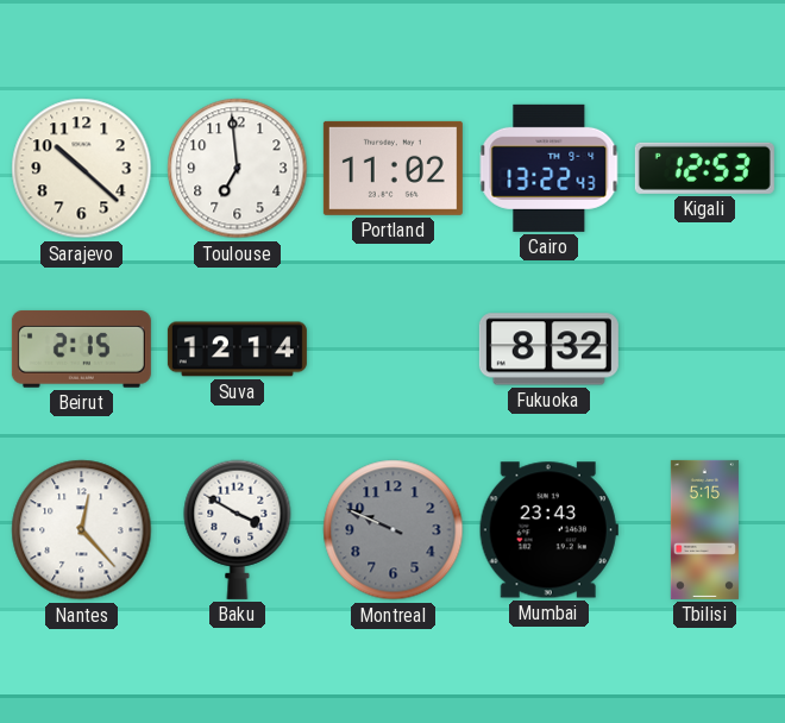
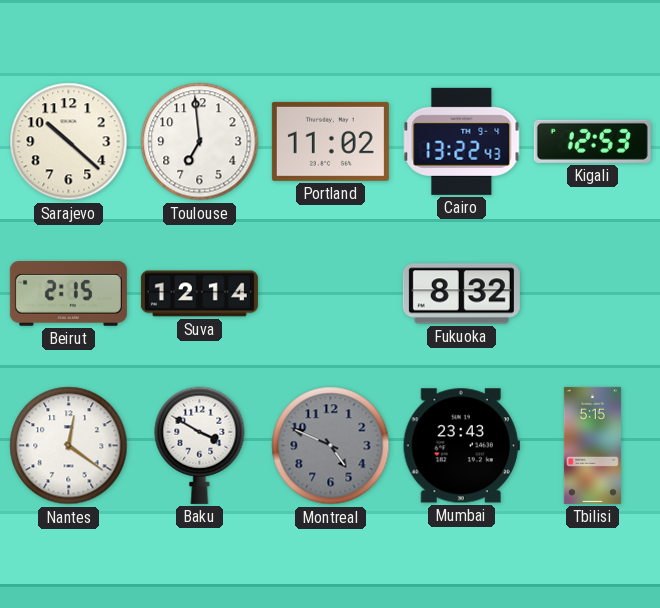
Nantes: 12:23 -> 12:21 (69, 446)
Montreal: 9:49 -> 4:49 (331, 446)
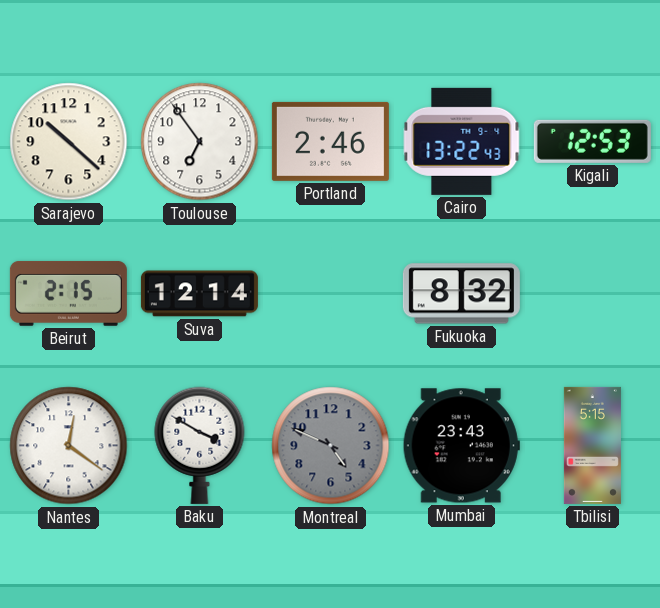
Toulouse: 6:59 -> 6:54 (200, 142)
Portland: 11:02 -> 2:46 (330, 141)
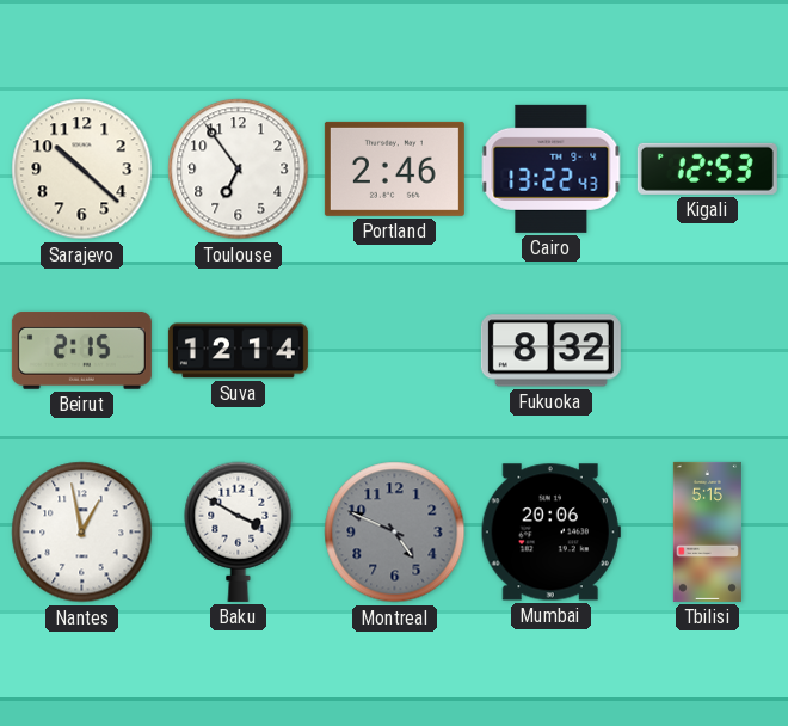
Nantes: 12:21 -> 12:58 (82, 533)
Mumbai: 23:43 -> 20:06 (550, 533)
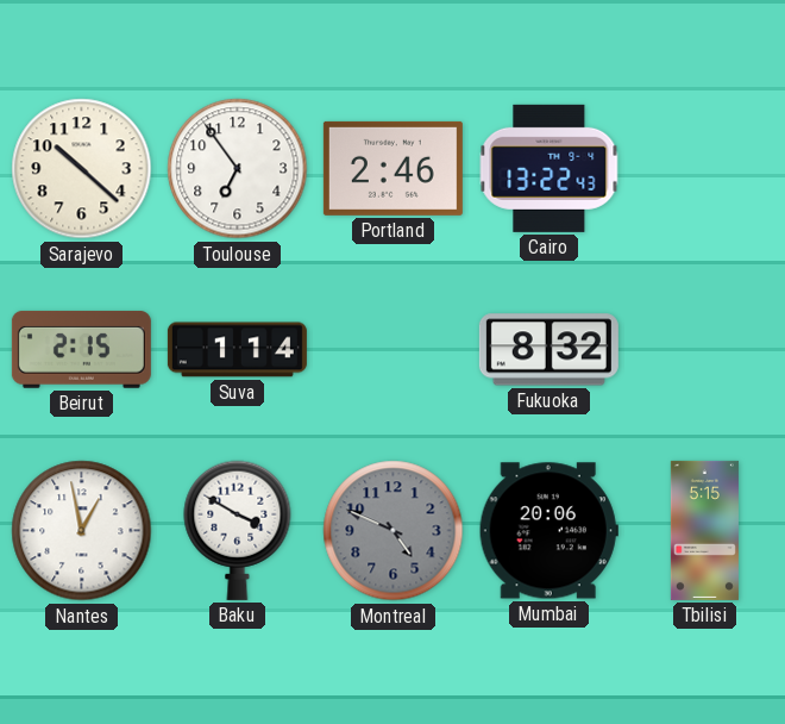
Kigali: 12:53 -> none (707, 168)
Suva: 12:14 -> 1:14 (237, 350)
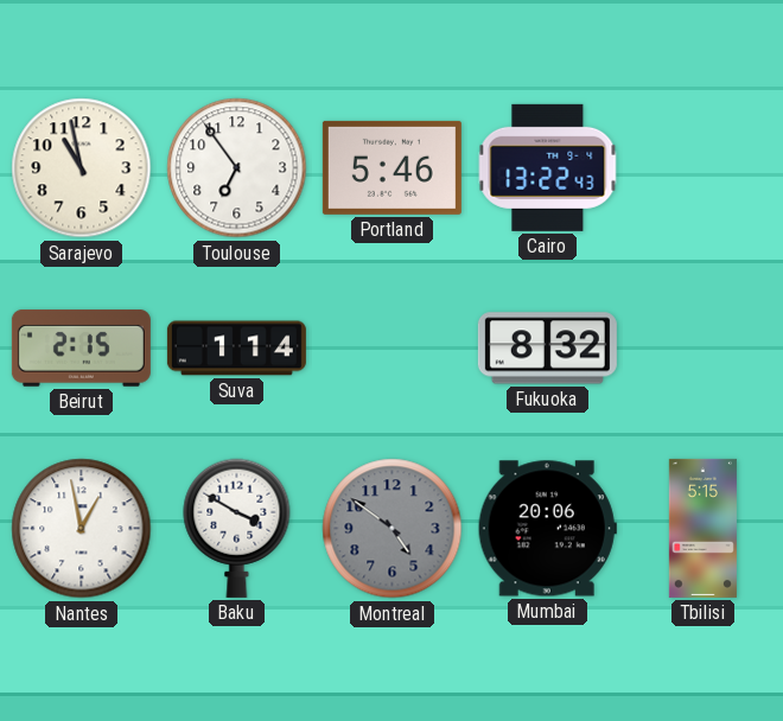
Sarajevo: 10:22 -> 10:58 (82, 168)
Portland: 2:46 -> 5:46 (391, 167)
Montreal: 4:49 -> 4:51 (393, 529)
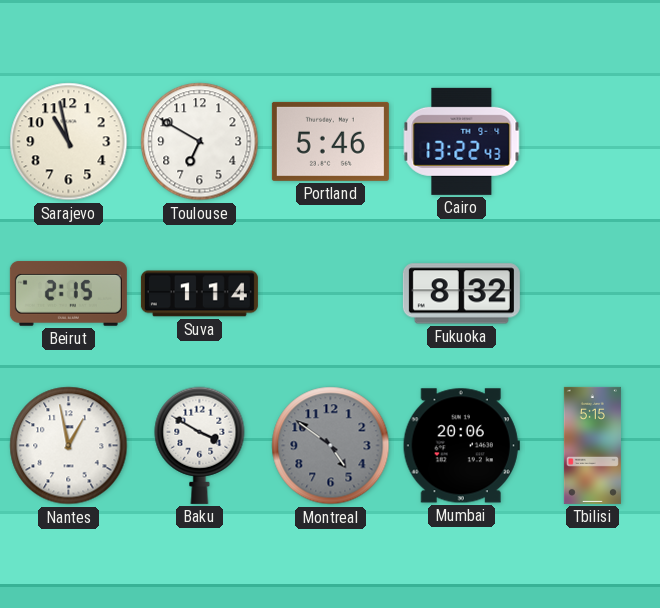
Toulouse: 6:54 -> 6:50 (200, 142)
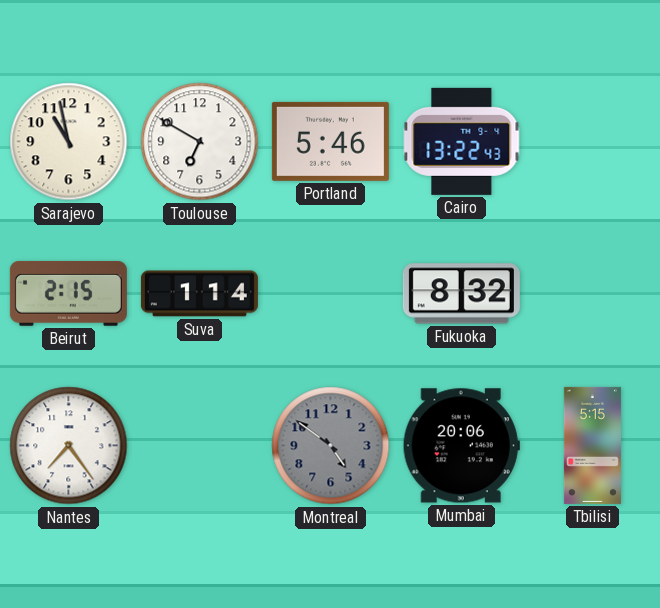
Nantes: 12:58 -> 7:24 (69, 446)
Baku: 3:50 -> none (200, 445)
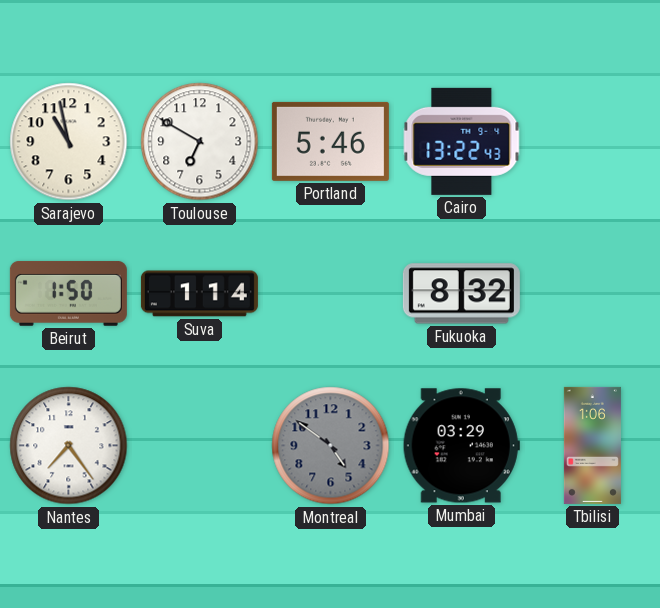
Beirut: 2:15 -> 1:50 (68, 293)
Mumbai: 20:06 -> 03:29 (461, 446)
Tbilisi: 5:15 -> 1:06 (592, 445)
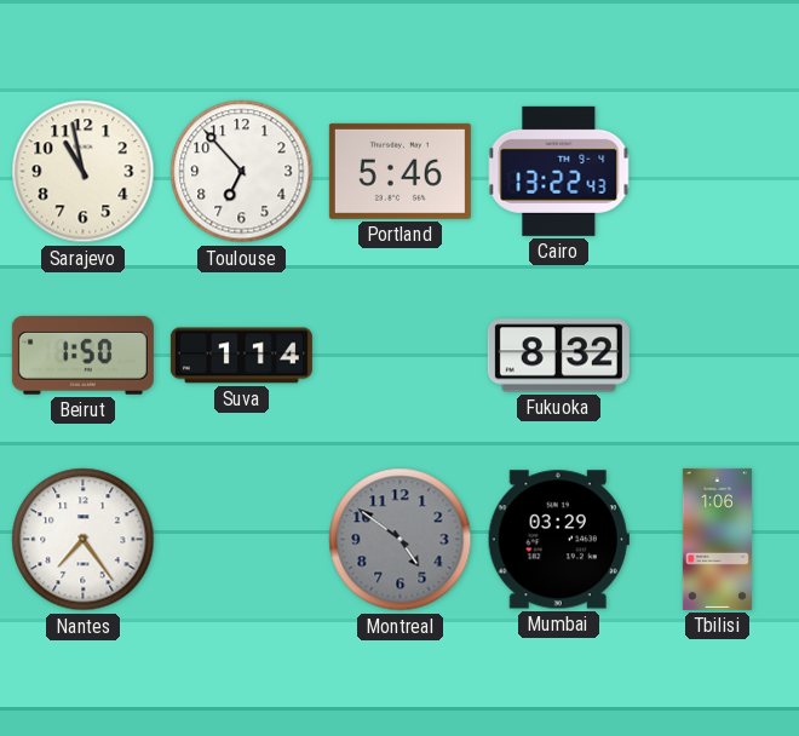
Toulouse: 6:50 -> 6:53 (242, 172)
